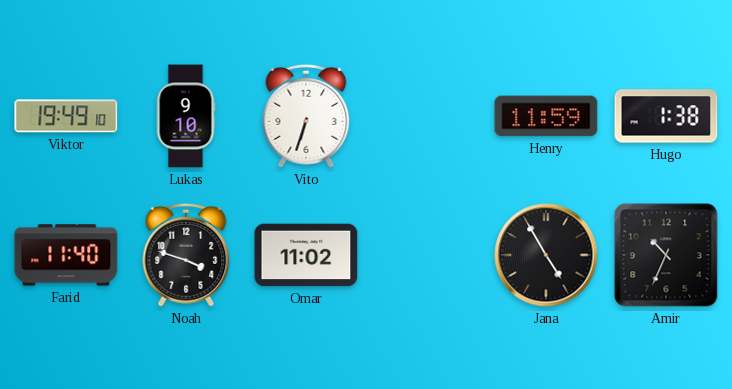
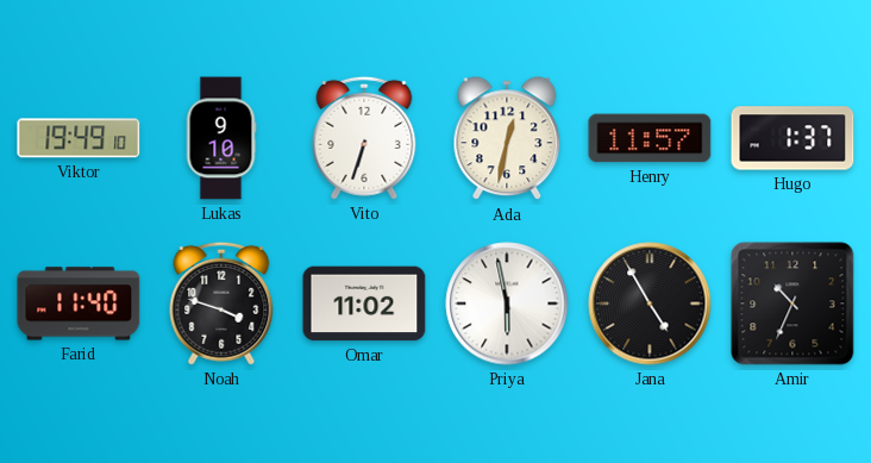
Ada: none -> 12:32 (507, 139)
Henry: 11:59 -> 11:57 (650, 138)
Hugo: 1:38 -> 1:37 (792, 138)
Priya: none -> 5:58 (507, 304)
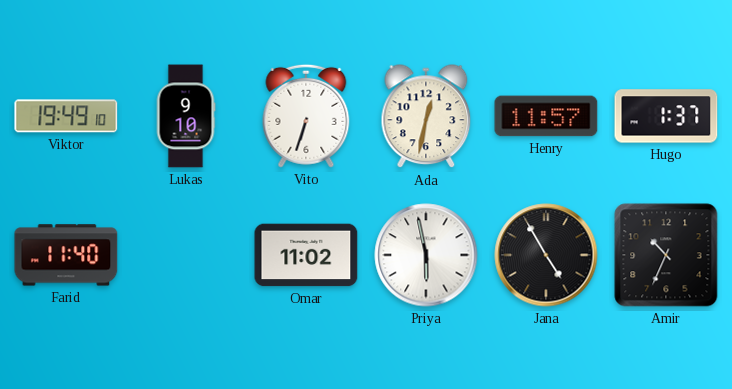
Noah: 3:48 -> none (221, 304)
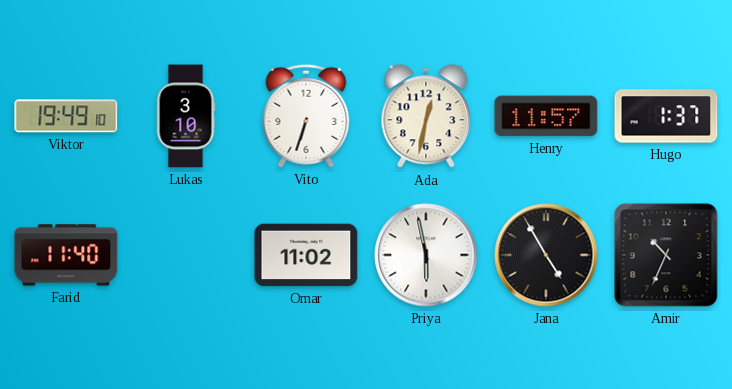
Lukas: 9:10 -> 3:10 (186, 116)
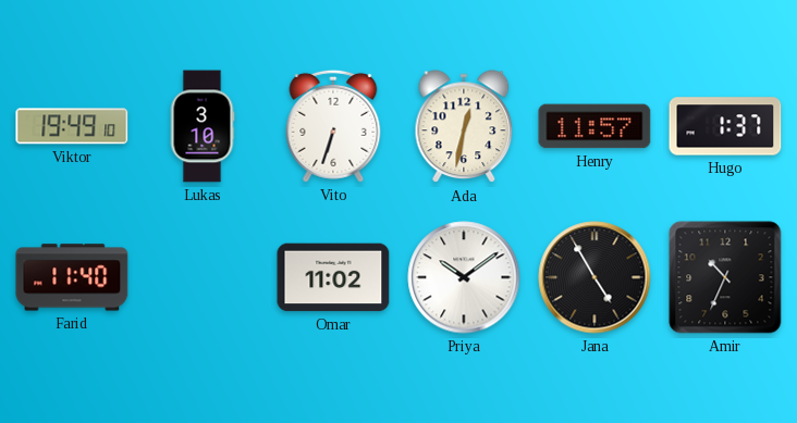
Priya: 5:58 -> 10:09 (464, 277)
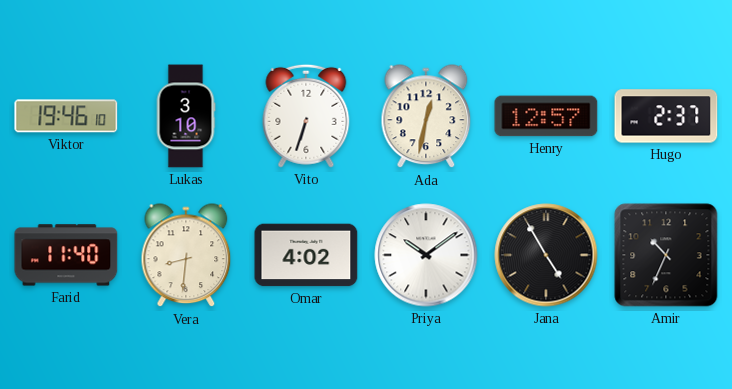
Viktor: 19:49 -> 19:46 (66, 116)
Henry: 11:57 -> 12:57 (546, 116)
Hugo: 1:37 -> 2:37 (666, 116)
Vera: none -> 8:31 (186, 256)
Omar: 11:02 -> 4:02 (306, 255)
